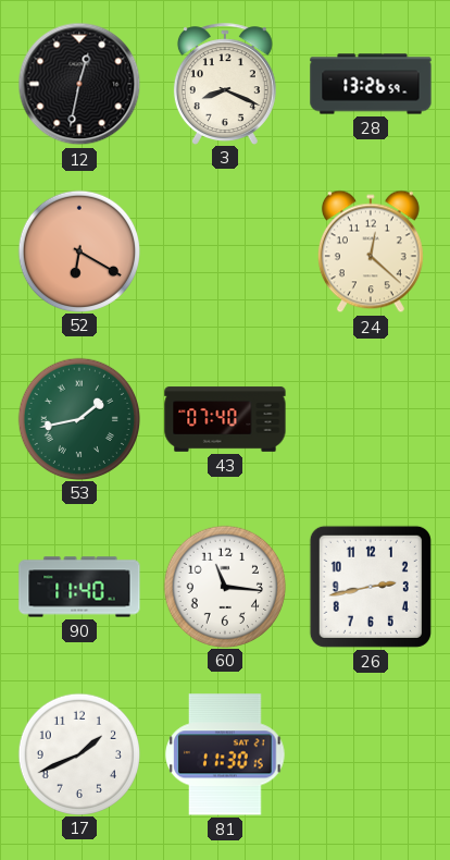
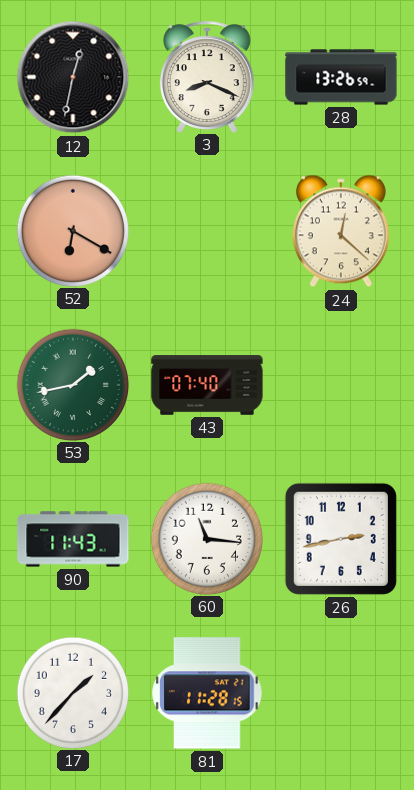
90: 11:40 -> 11:43 (73, 539)
17: 1:41 -> 1:37 (72, 692)
81: 11:30 -> 11:28 (207, 693)
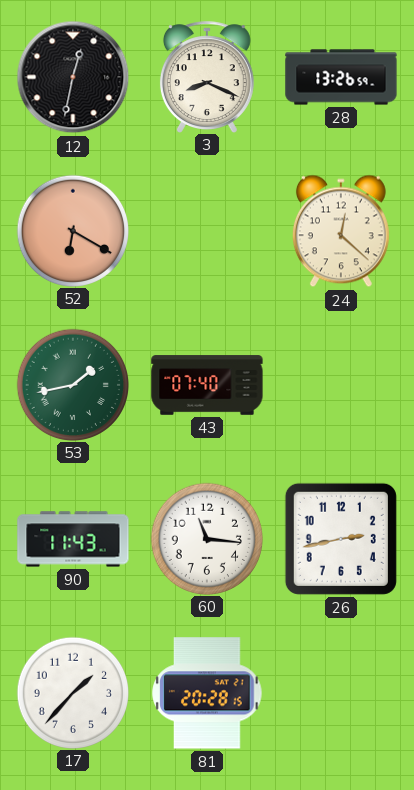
81: 11:28 -> 20:28 (207, 693)
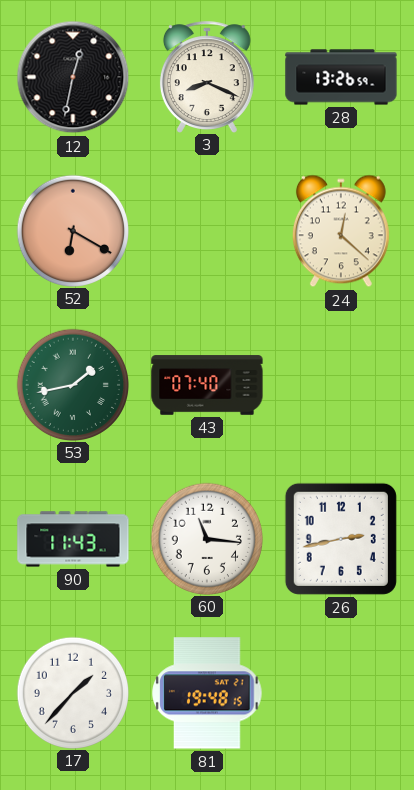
81: 20:28 -> 19:48 (207, 693)
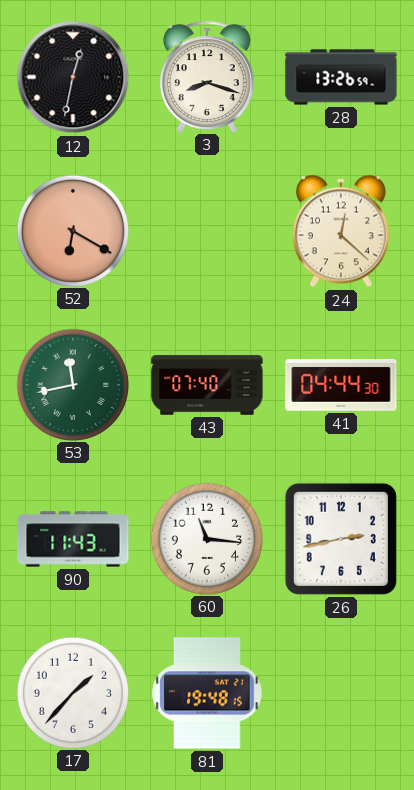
3: 8:19 -> 8:18 (207, 77)
53: 1:43 -> 11:43 (72, 384)
41: none -> 04:44 (341, 385)
